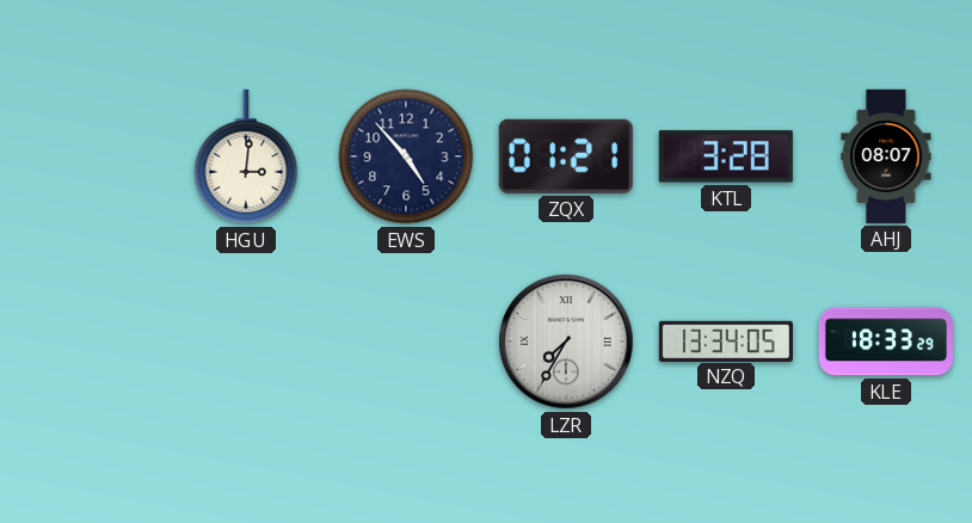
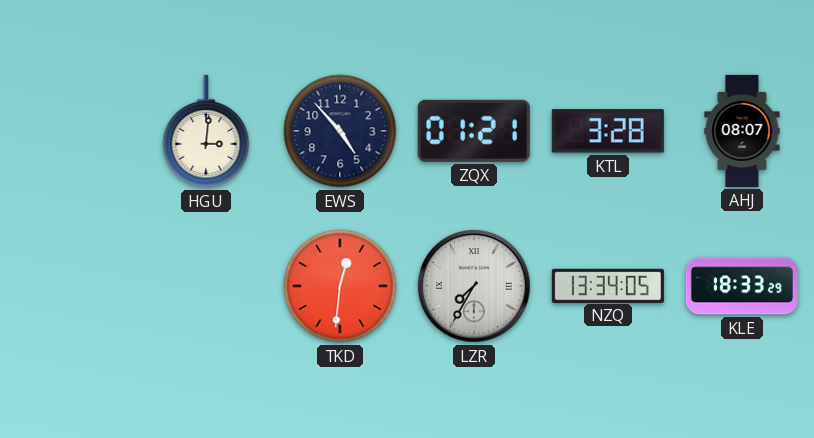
TKD: none -> 12:31 (340, 286)
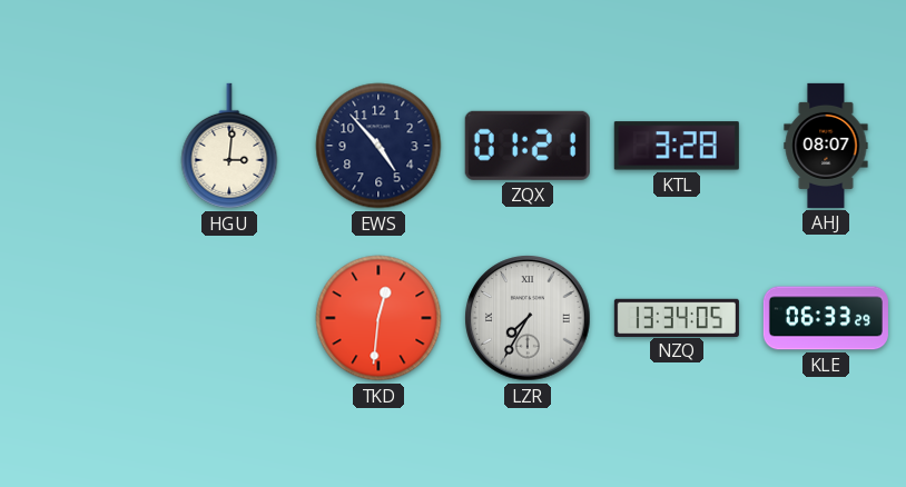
KLE: 18:33 -> 06:33 (826, 318)
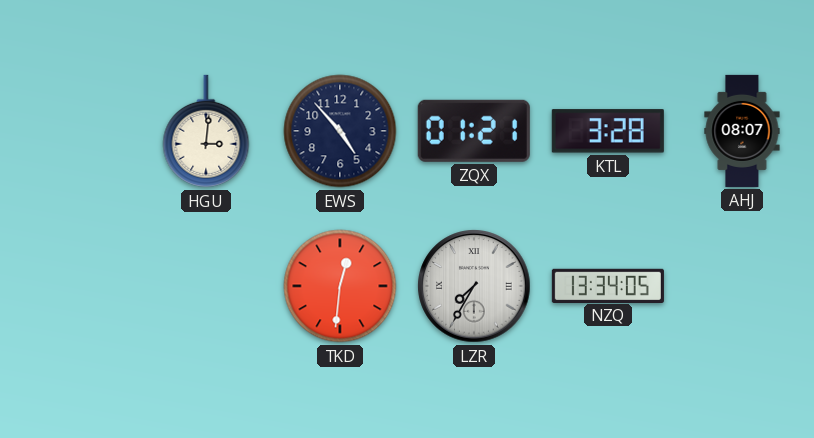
KLE: 06:33 -> none (826, 318)
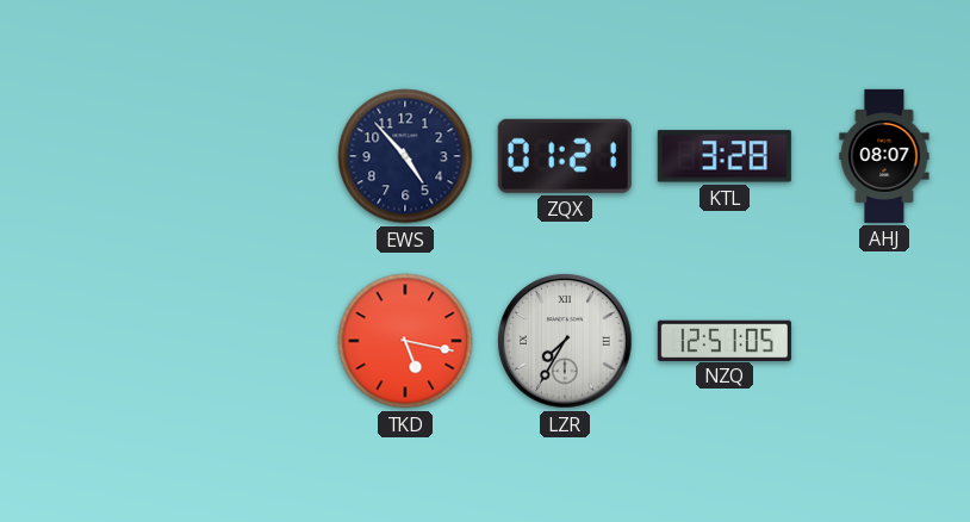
HGU: 3:01 -> none (206, 131)
TKD: 12:31 -> 5:17 (405, 341)
NZQ: 13:34 -> 12:51 (725, 340)
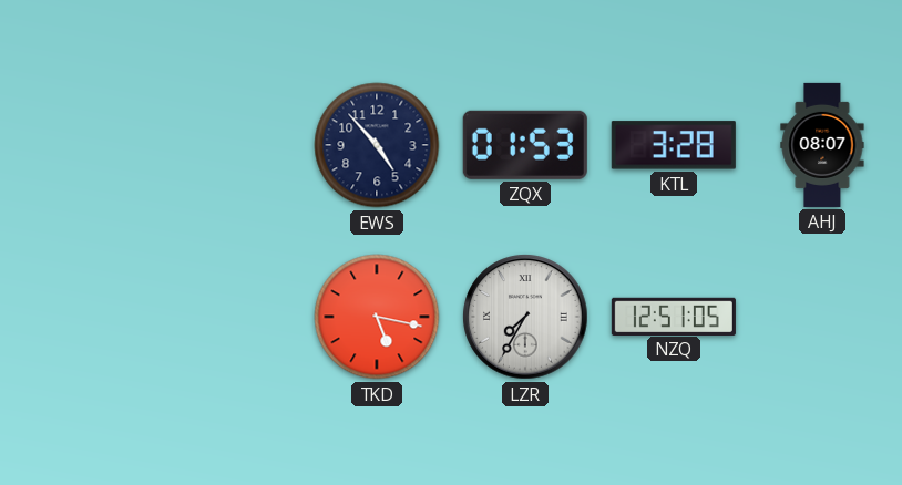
ZQX: 01:21 -> 01:53 (525, 145)
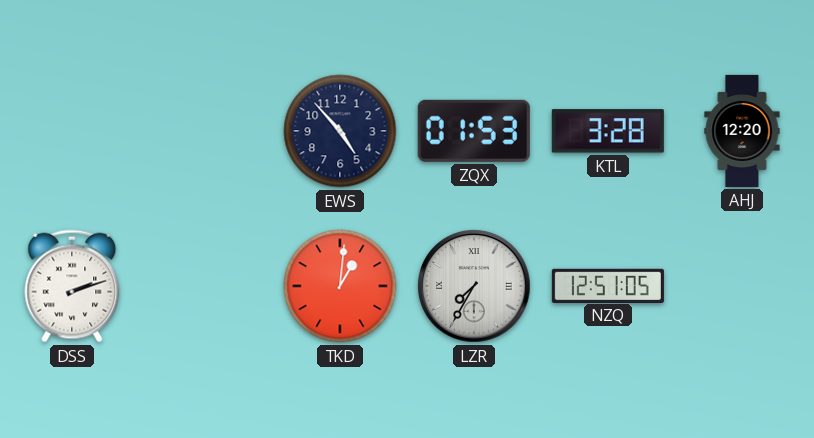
AHJ: 08:07 -> 12:20 (742, 131)
DSS: none -> 2:12 (72, 286)
TKD: 5:17 -> 1:01 (340, 286)
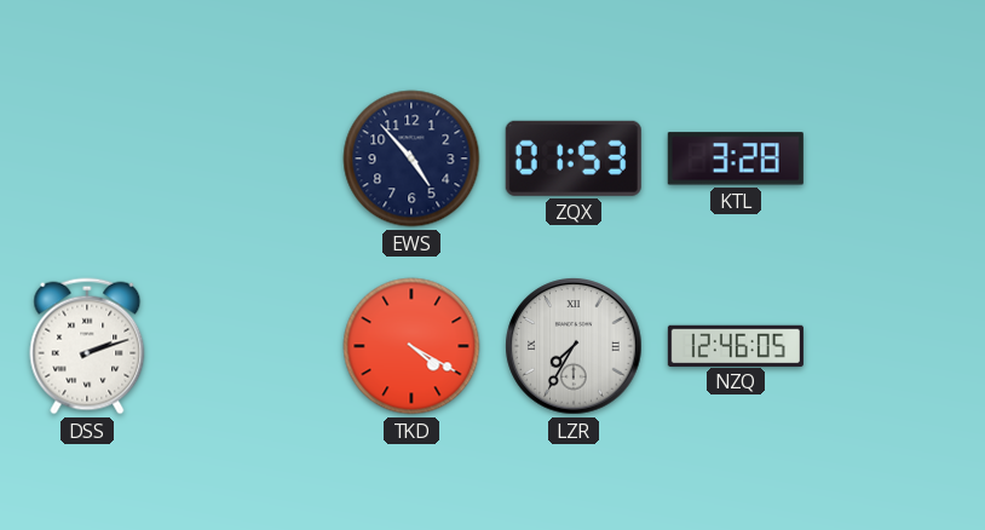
AHJ: 12:20 -> none (742, 131)
TKD: 1:01 -> 4:20 (411, 346)
NZQ: 12:51 -> 12:46 (736, 345)
